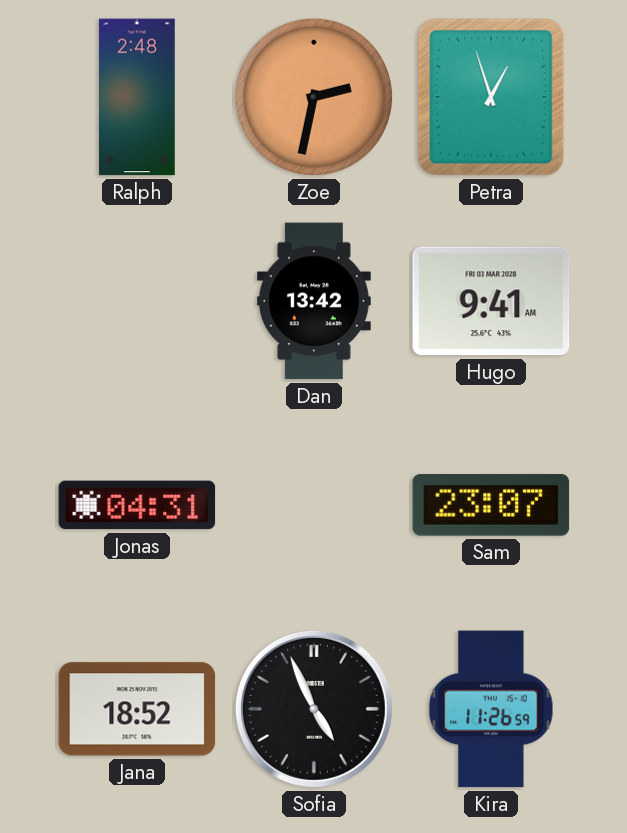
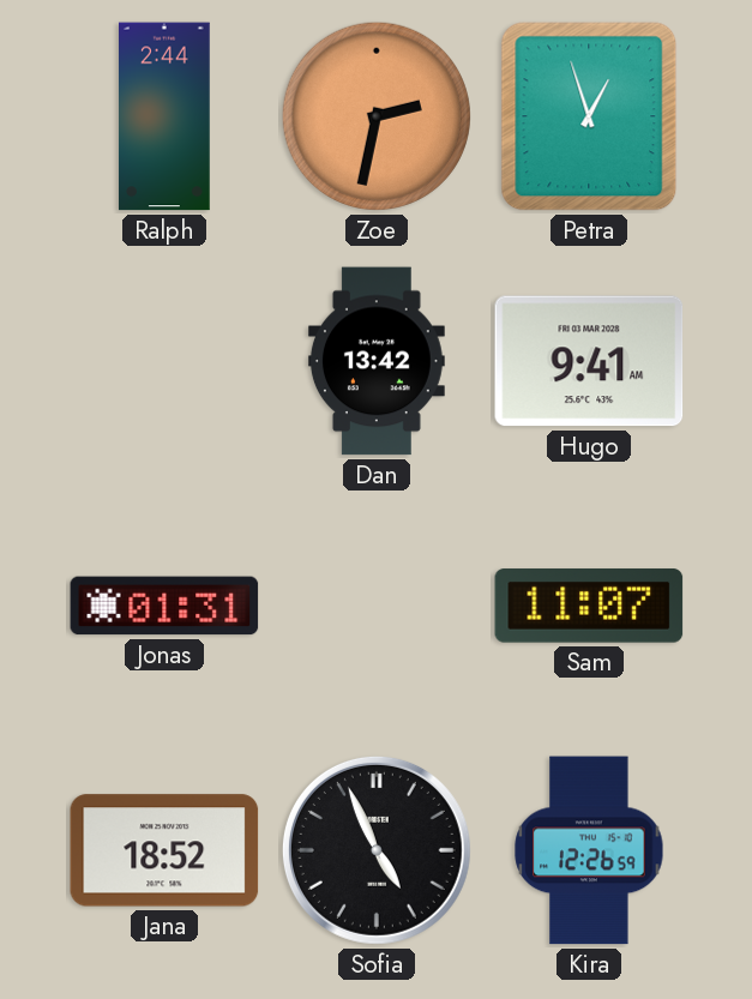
Ralph: 2:48 -> 2:44 (166, 116)
Jonas: 04:31 -> 01:31 (164, 606)
Sam: 23:07 -> 11:07 (589, 606)
Kira: 11:26 -> 12:26 (589, 850)
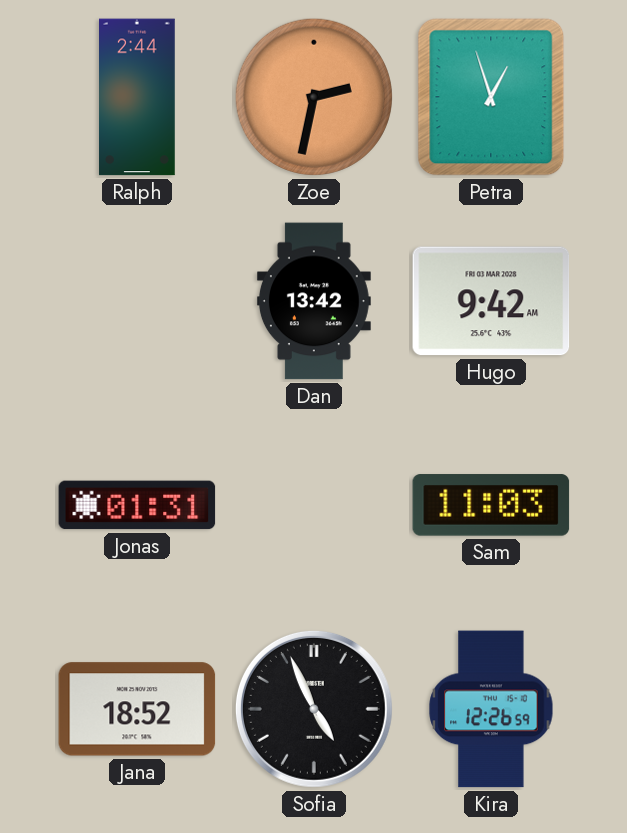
Hugo: 9:41 -> 9:42 (491, 301)
Sam: 11:07 -> 11:03 (491, 505)
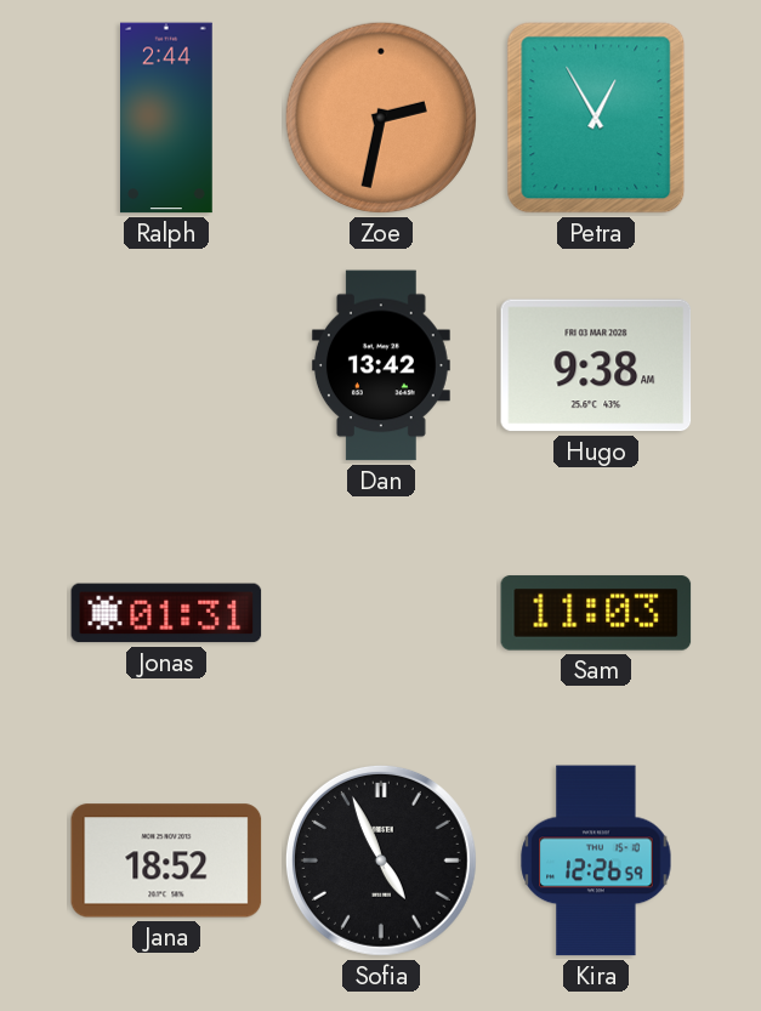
Petra: 12:57 -> 12:55 (596, 118)
Hugo: 9:42 -> 9:38 (596, 365)
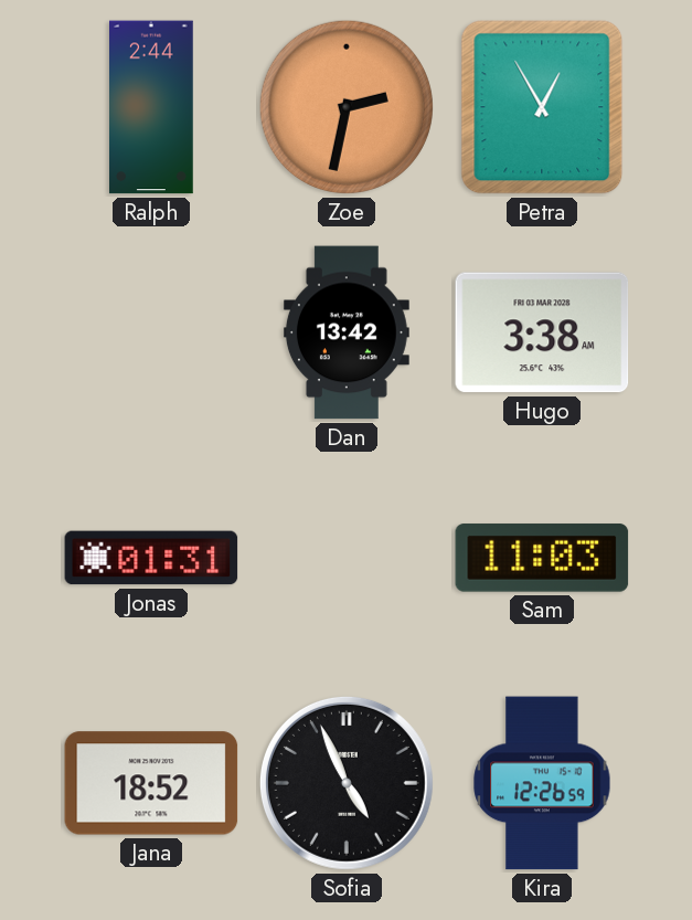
Hugo: 9:38 -> 3:38 (542, 332)
